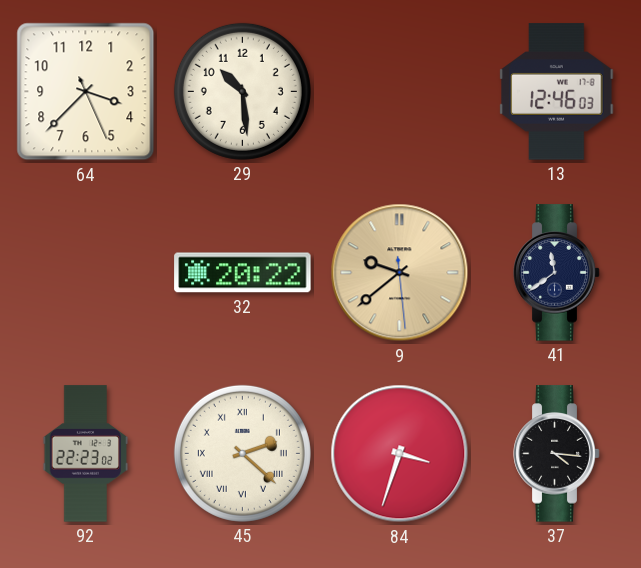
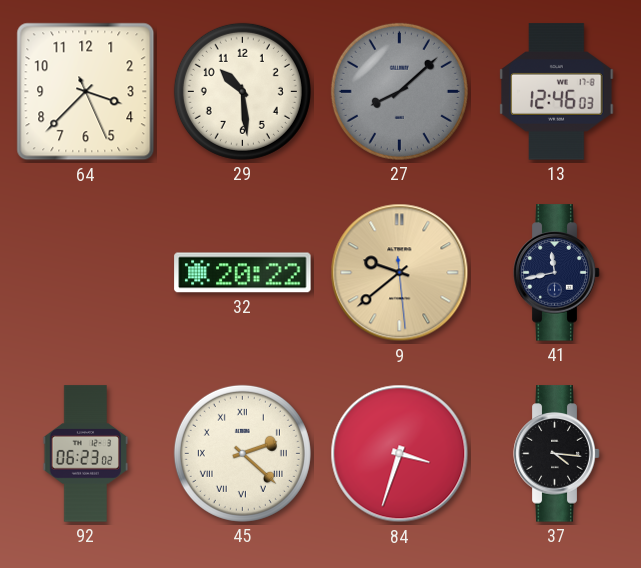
27: none -> 8:08 (399, 91)
41: 11:39 -> 11:43 (557, 273)
92: 22:23 -> 06:23 (86, 454)
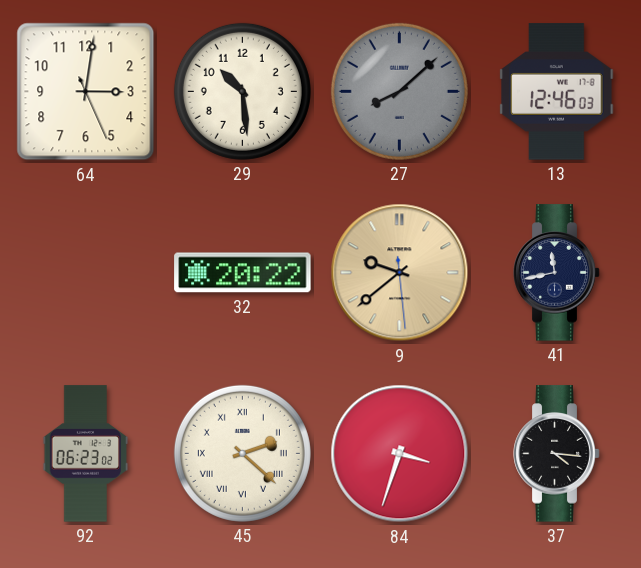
64: 3:37 -> 3:01 (86, 92)
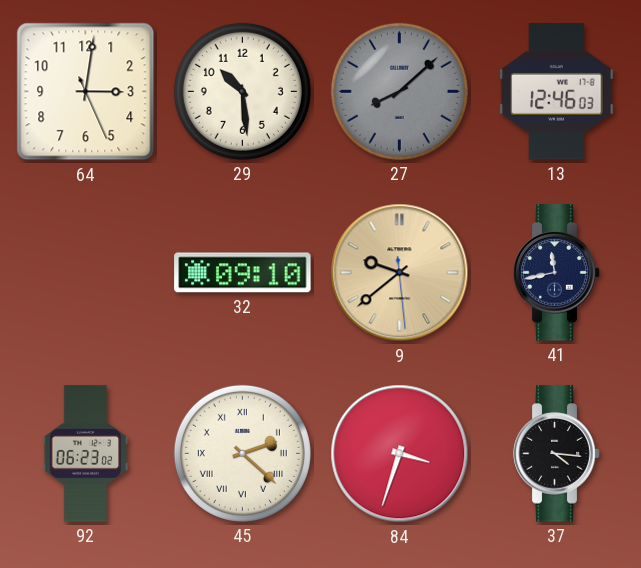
32: 20:22 -> 09:10 (243, 273)
